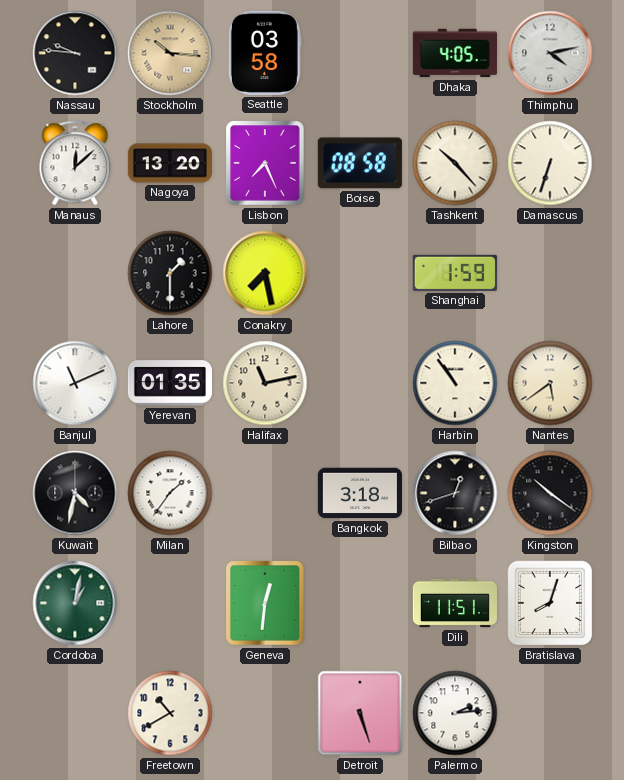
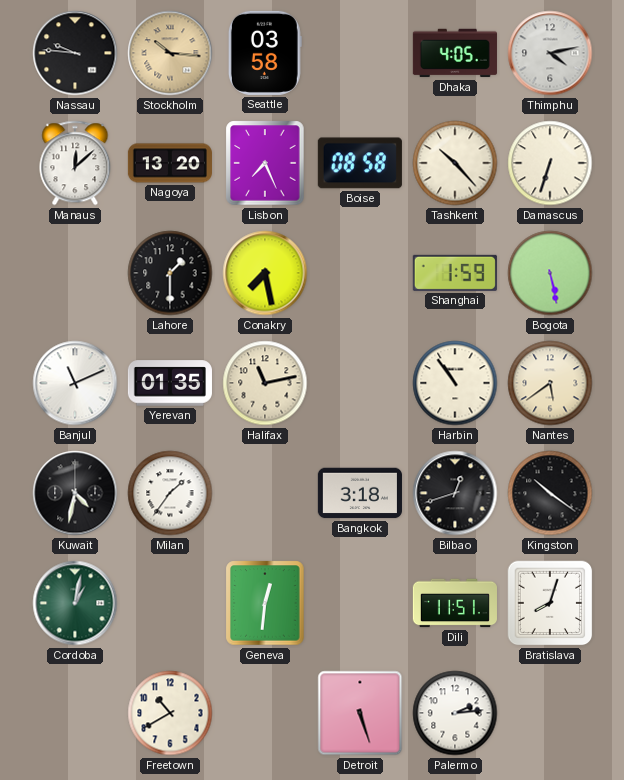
Bogota: none -> 5:28 (550, 273)
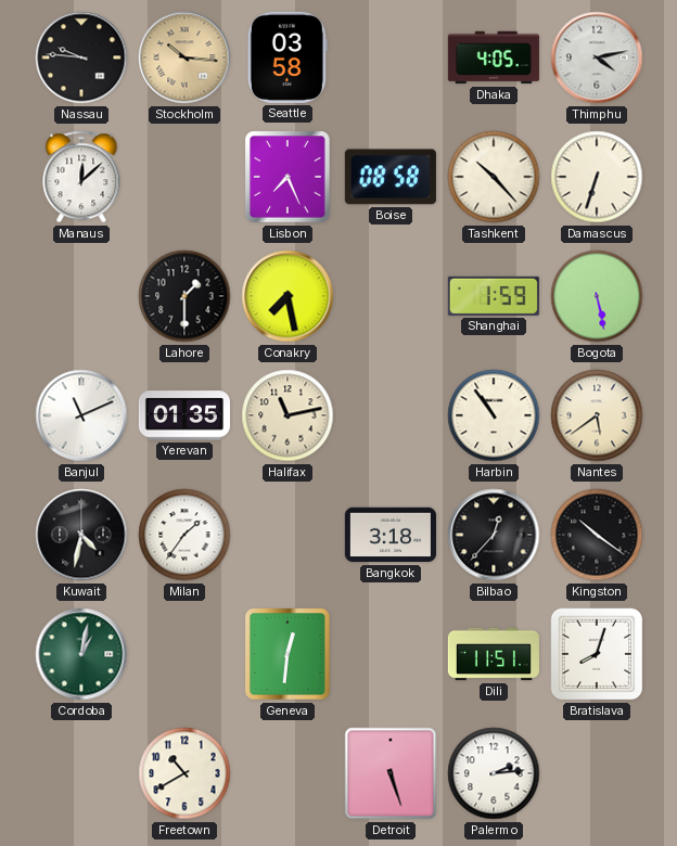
Nagoya: 13:20 -> none (170, 163)
Bilbao: 12:42 -> 12:37 (494, 535)
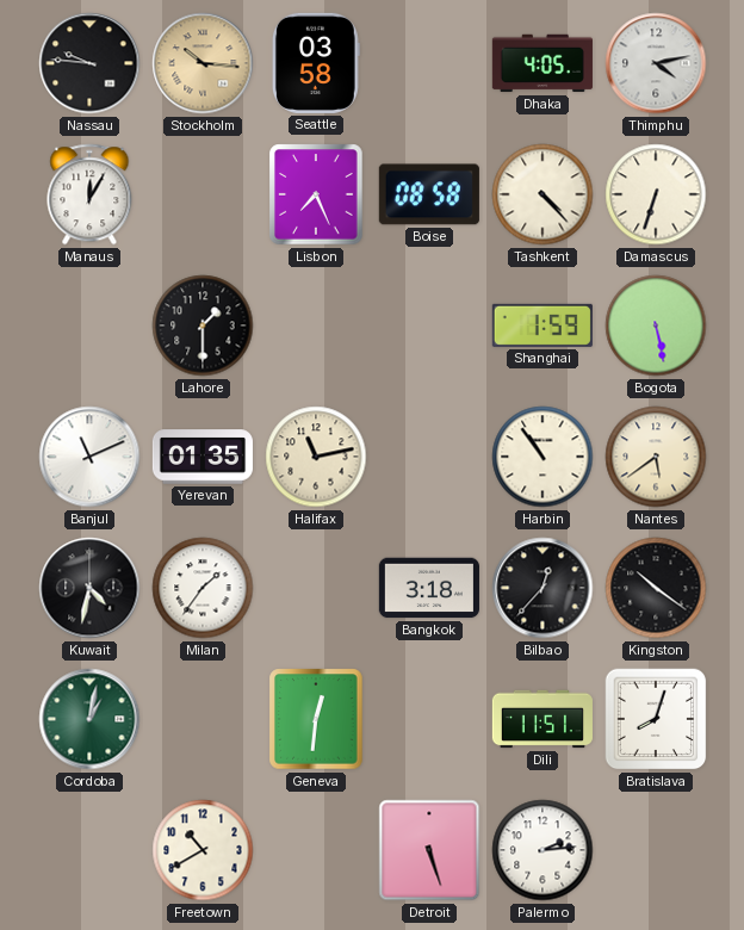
Manaus: 12:08 -> 12:05 (89, 194)
Tashkent: 10:23 -> 4:23 (542, 194)
Conakry: 7:28 -> none (288, 296)
